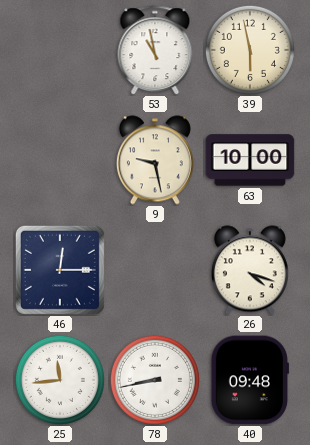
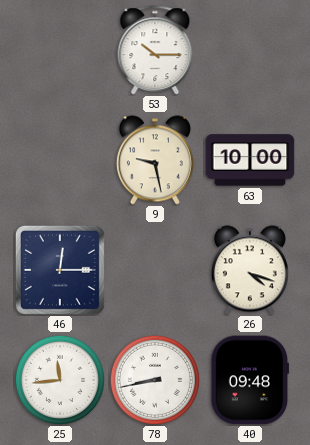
53: 10:58 -> 10:15 (155, 50)
39: 5:58 -> none (250, 50)
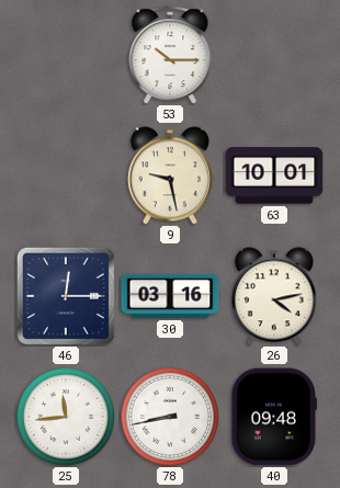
63: 10:00 -> 10:01 (274, 175)
30: none -> 03:16 (170, 296)
26: 4:18 -> 4:13 (274, 296)
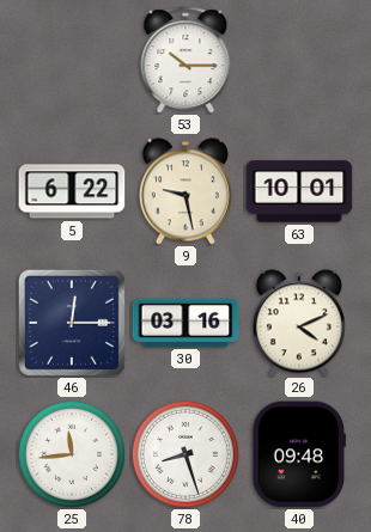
5: none -> 6:22 (72, 191)
26: 4:13 -> 4:11 (299, 323)
78: 8:43 -> 8:27 (185, 454)
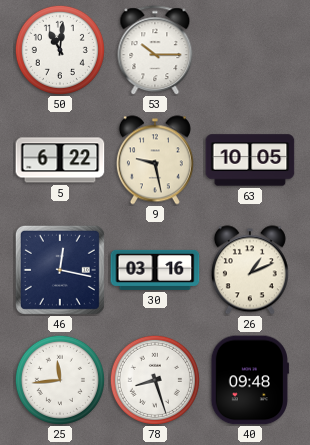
50: none -> 11:01 (60, 50)
63: 10:01 -> 10:05 (250, 160)
46: 12:15 -> 12:17 (60, 270)
26: 4:11 -> 1:11 (250, 270)
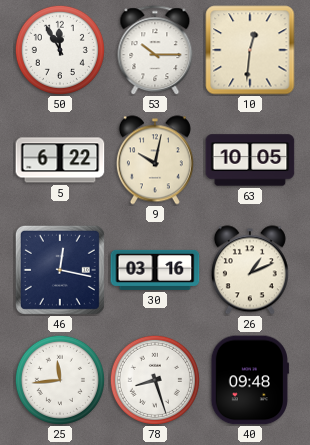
50: 11:01 -> 11:55 (60, 50)
10: none -> 12:31 (250, 50)
9: 9:28 -> 10:02 (155, 160)
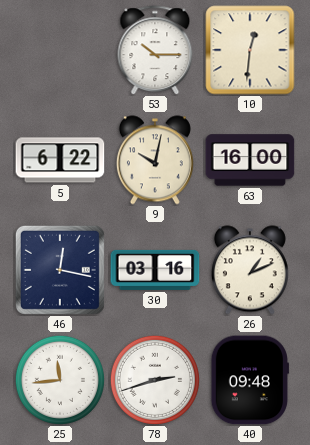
50: 11:55 -> none (60, 50)
63: 10:05 -> 16:00 (250, 160)
78: 8:27 -> 2:42 (155, 380)
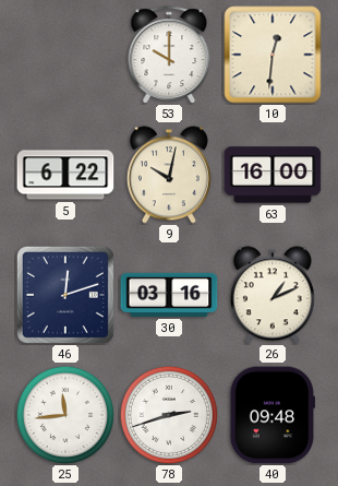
53: 10:15 -> 10:00 (169, 55)
46: 12:17 -> 12:12 (65, 295)
